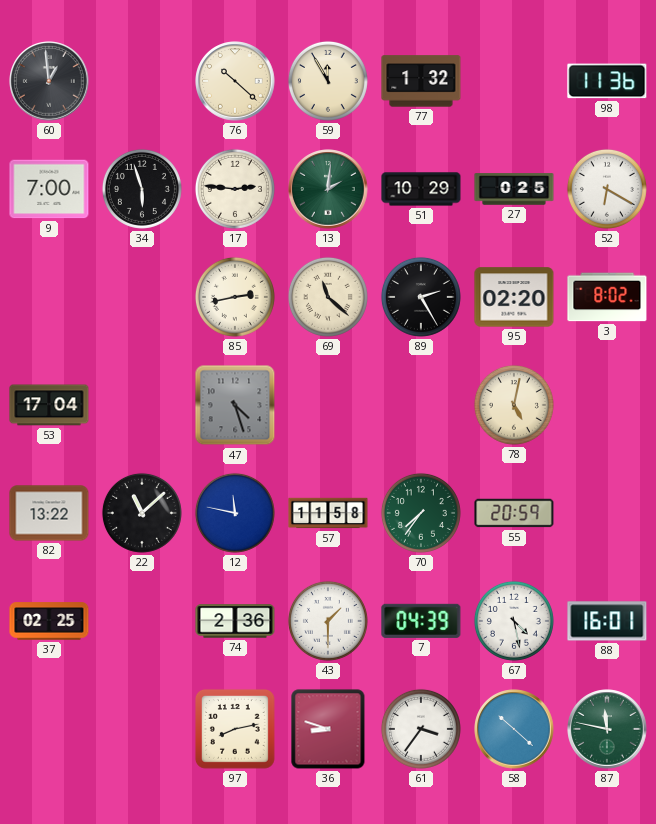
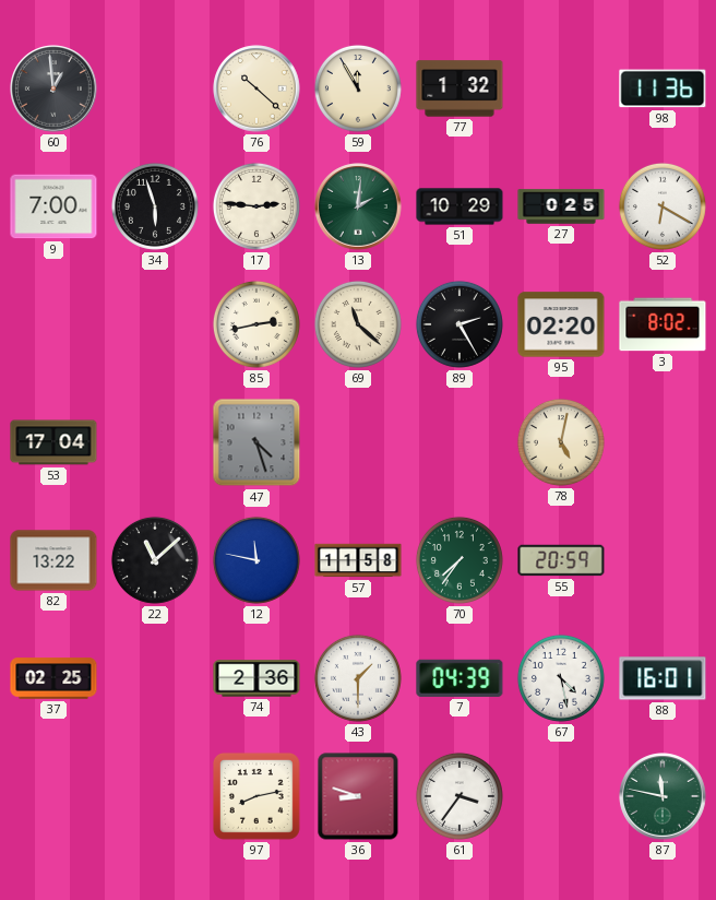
58: 10:22 -> none (514, 729)
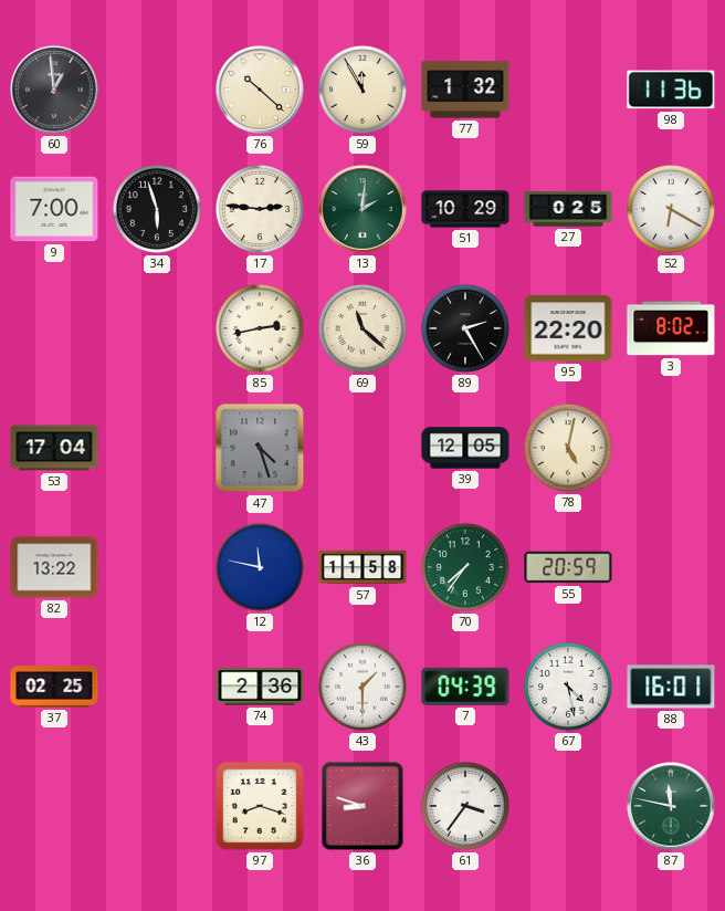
95: 02:20 -> 22:20 (568, 328)
39: none -> 12:05 (465, 448)
22: 11:08 -> none (155, 560)
97: 8:13 -> 8:18 (260, 806)
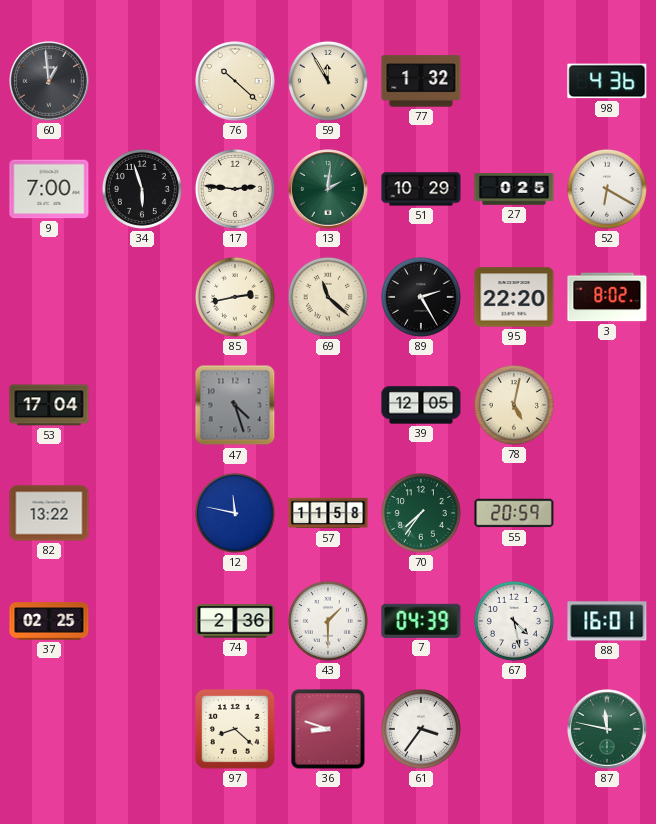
98: 11:36 -> 4:36 (607, 81)
97: 8:18 -> 8:22 (235, 729)
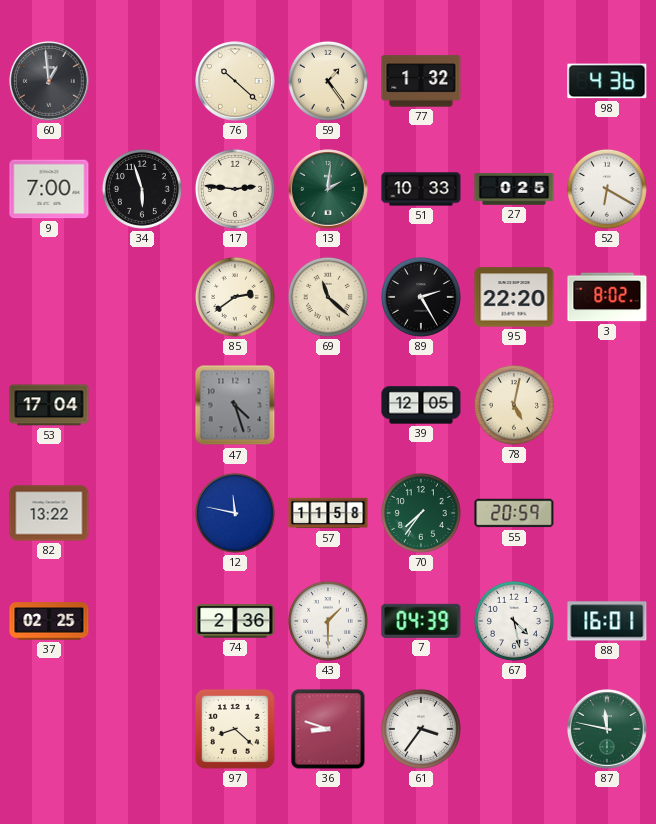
59: 11:55 -> 1:24 (328, 81)
51: 10:29 -> 10:33 (421, 189)
85: 2:43 -> 2:39 (235, 297)
